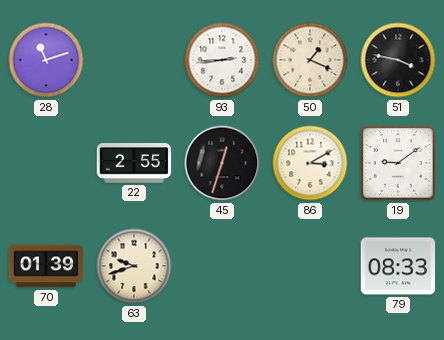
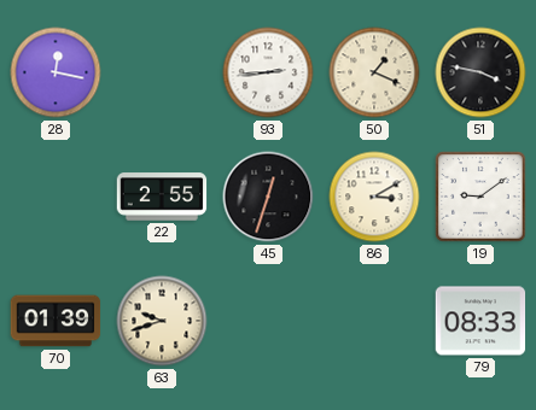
28: 11:12 -> 12:17 (56, 72)
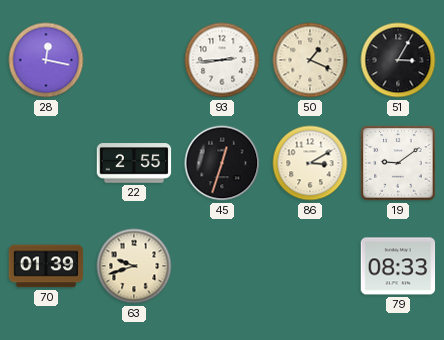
51: 3:47 -> 3:05 (398, 60)
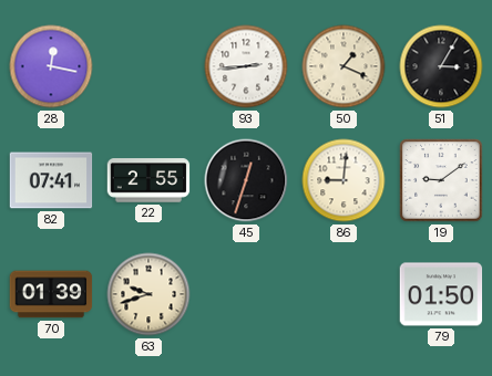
82: none -> 07:41 (51, 180)
86: 3:10 -> 9:01 (344, 180)
79: 08:33 -> 01:50 (441, 294)
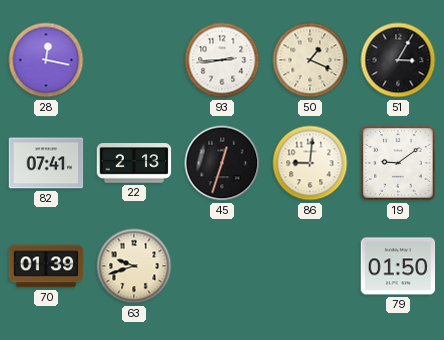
22: 2:55 -> 2:13 (134, 163)
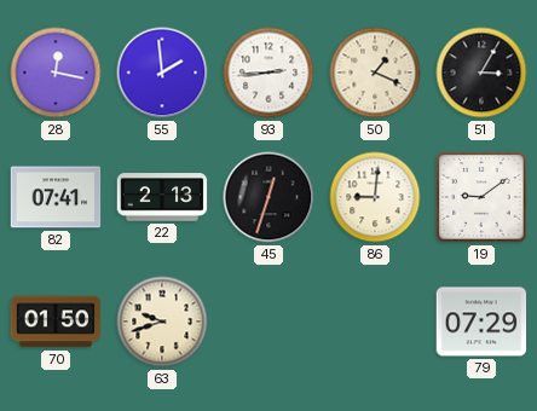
55: none -> 1:59 (162, 73)
70: 01:39 -> 01:50 (56, 322)
79: 01:50 -> 07:29 (481, 322)
